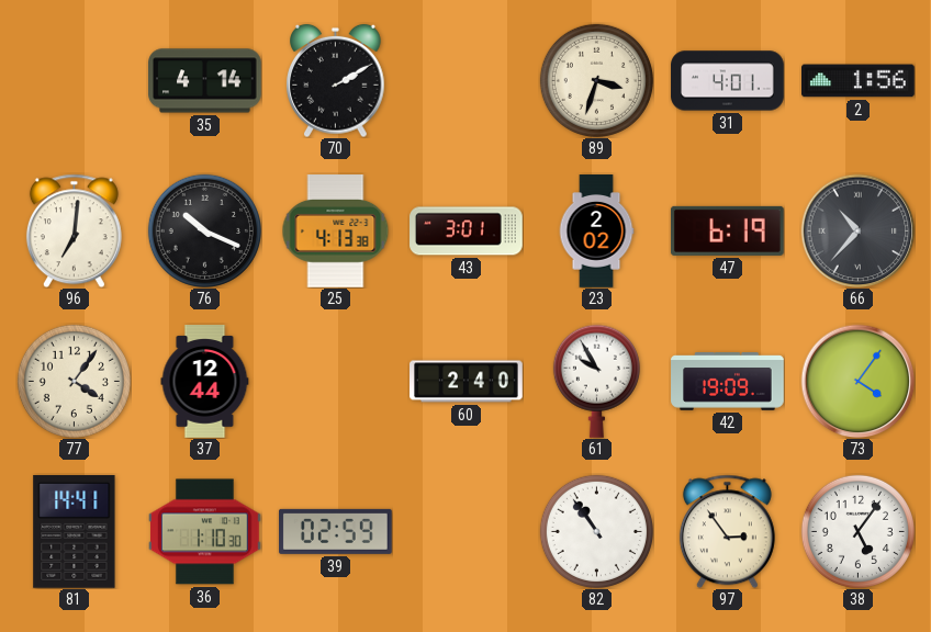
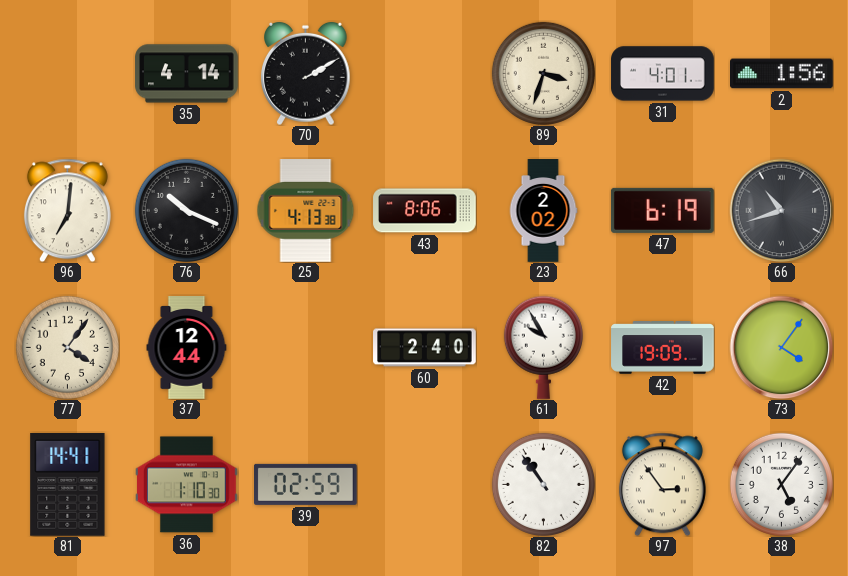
43: 3:01 -> 8:06 (425, 211)
66: 10:37 -> 10:42 (781, 210)
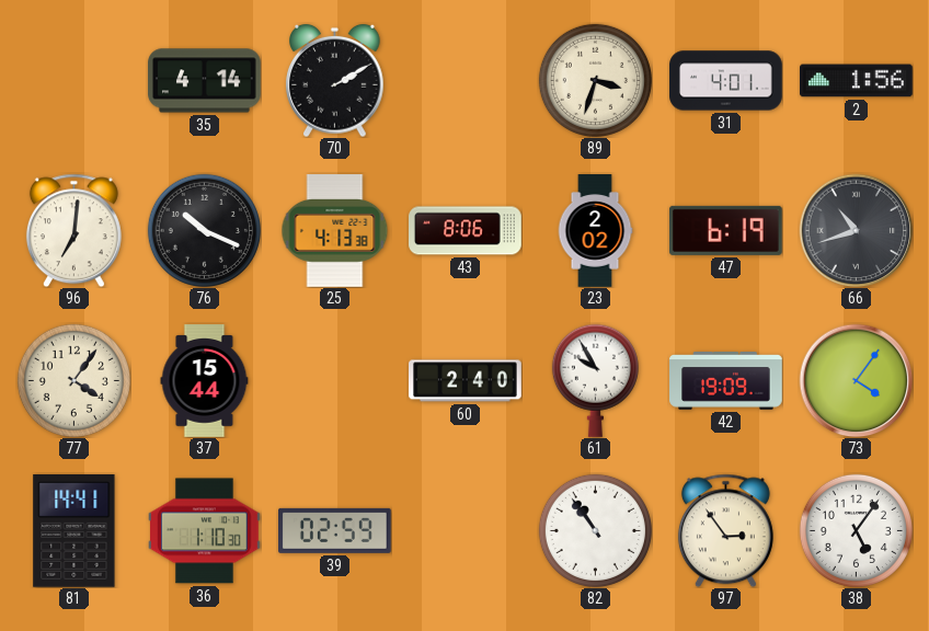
37: 12:44 -> 15:44 (205, 381)
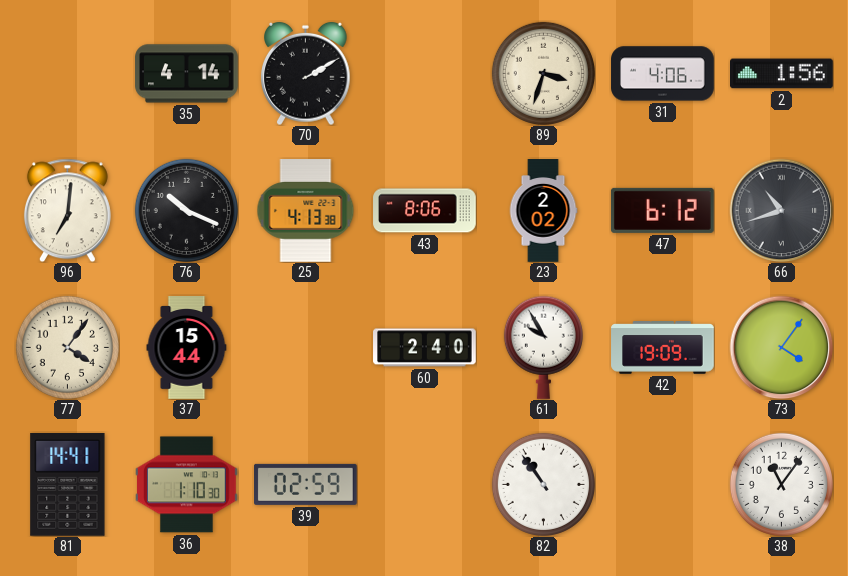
31: 4:01 -> 4:06 (663, 74)
47: 6:19 -> 6:12 (662, 210)
97: 2:54 -> none (725, 530)
38: 5:06 -> 11:06 (781, 484)
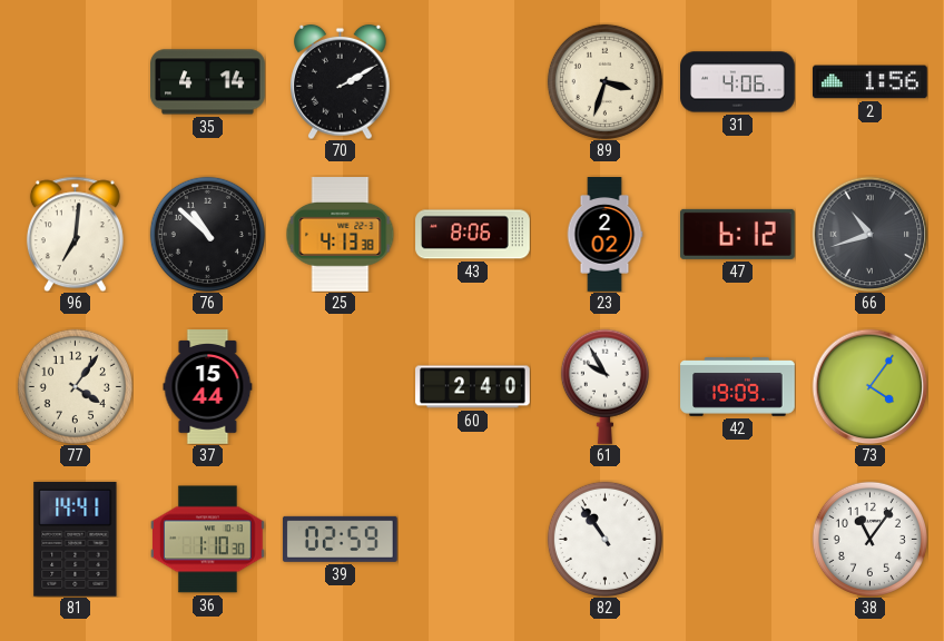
76: 10:19 -> 10:52 (207, 234)
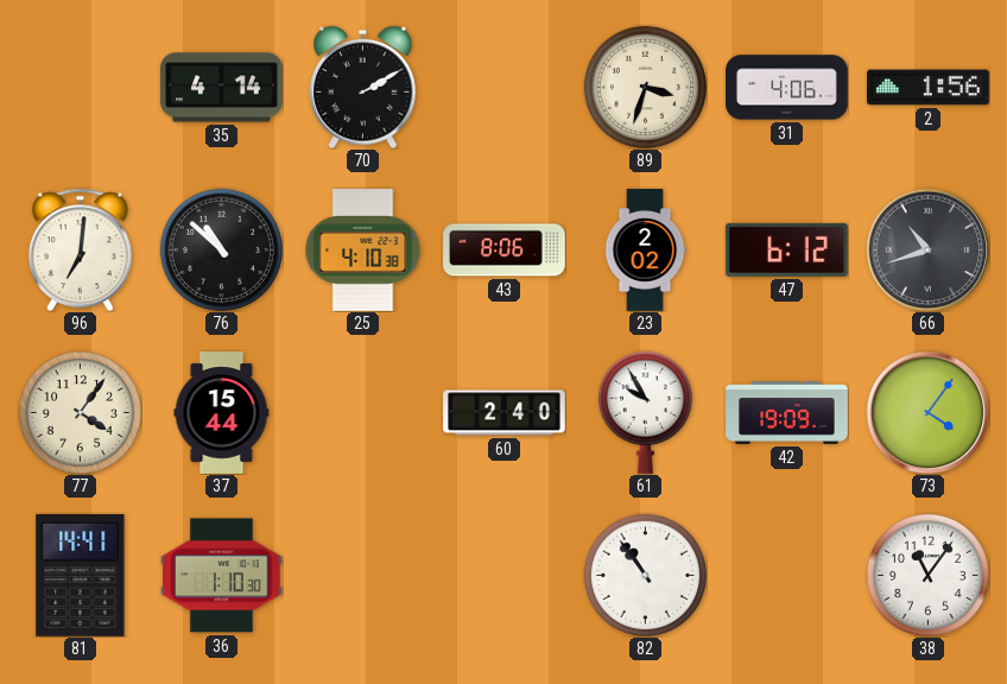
25: 4:13 -> 4:10 (363, 251)
39: 02:59 -> none (341, 539)
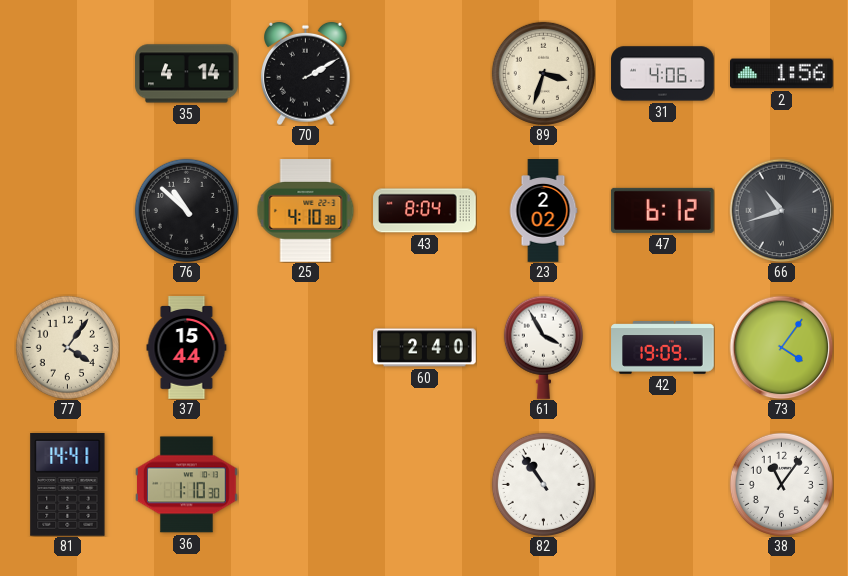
96: 7:01 -> none (80, 249)
43: 8:06 -> 8:04 (425, 211)
61: 9:55 -> 3:55 (543, 347)
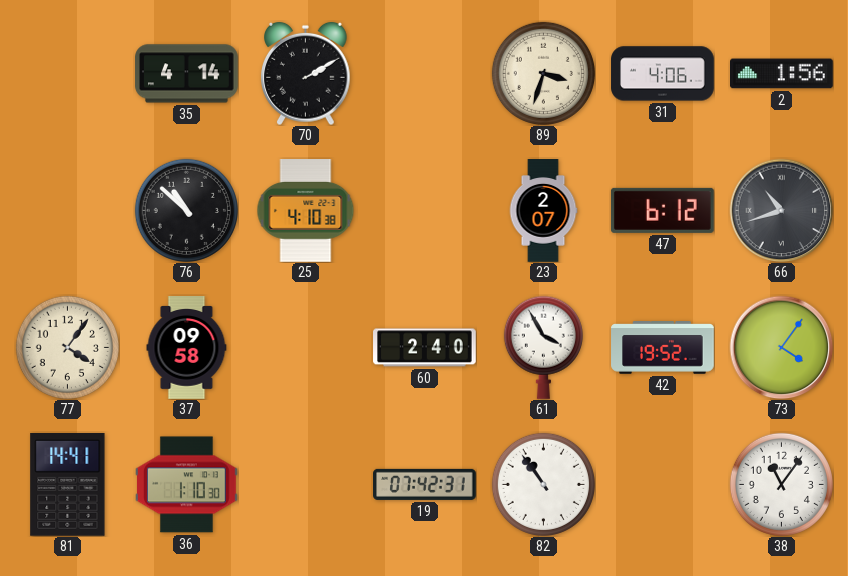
43: 8:04 -> none (425, 211)
23: 2:02 -> 2:07 (543, 211)
37: 15:44 -> 09:58 (187, 348)
42: 19:09 -> 19:52 (663, 348)
19: none -> 07:42 (425, 484)
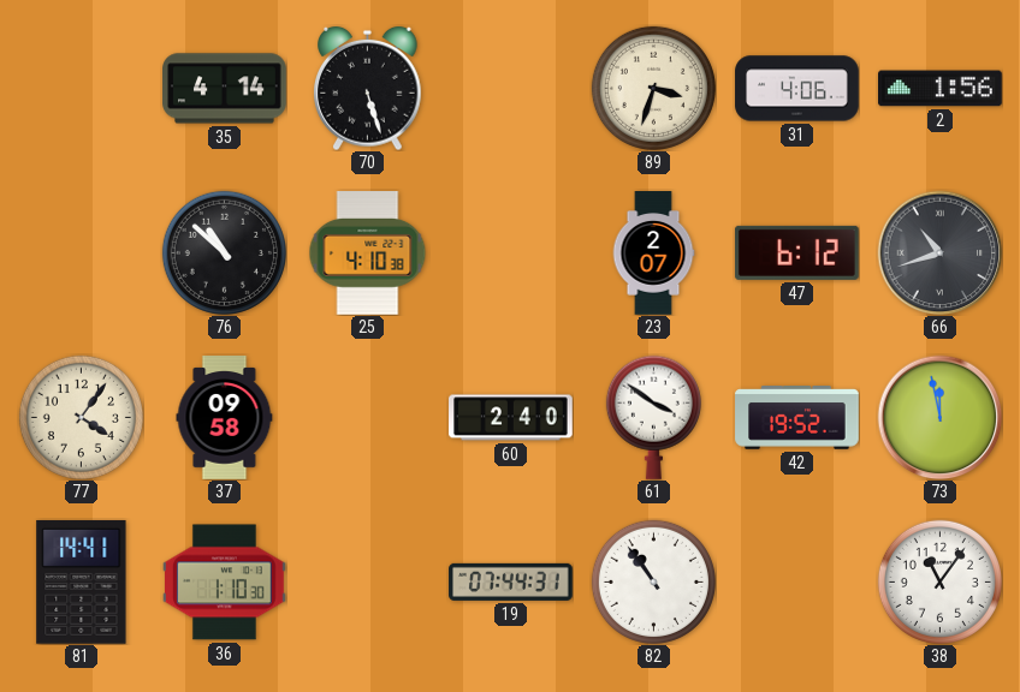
70: 2:10 -> 5:27 (368, 88)
61: 3:55 -> 3:51 (653, 417)
73: 4:06 -> 11:58 (939, 417)
19: 07:42 -> 07:44 (511, 581)
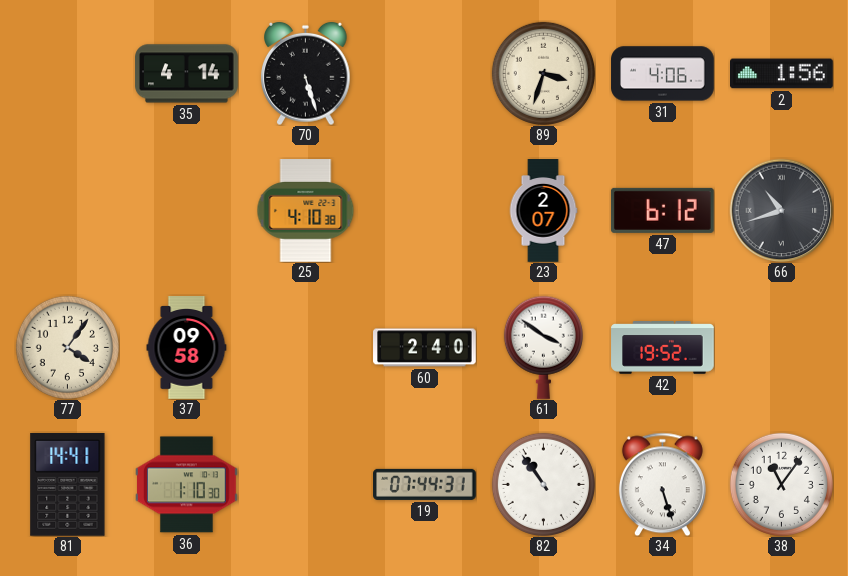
76: 10:52 -> none (224, 252)
73: 11:58 -> none (939, 417)
34: none -> 5:27 (662, 484)
